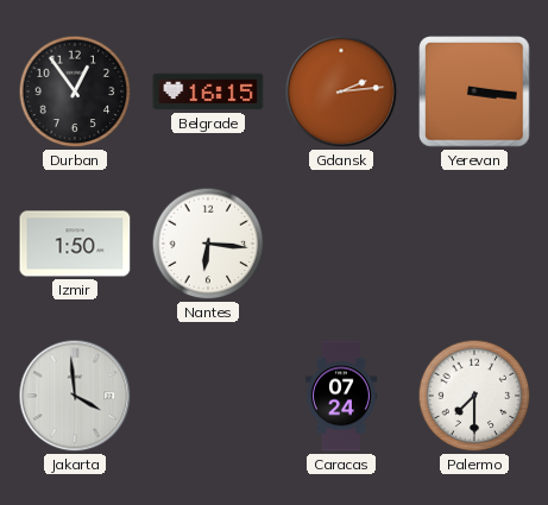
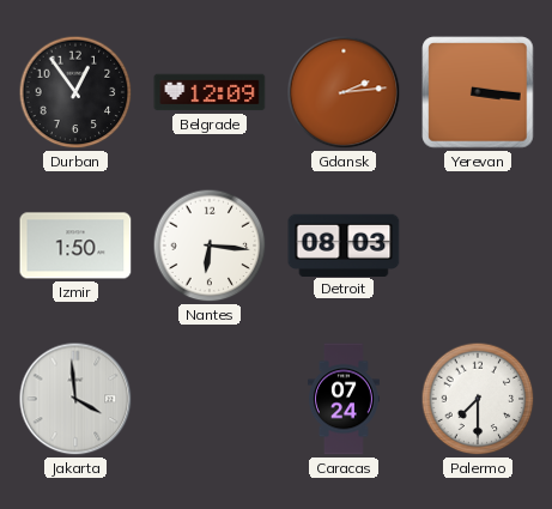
Belgrade: 16:15 -> 12:09 (210, 92)
Detroit: none -> 08:03 (344, 244)
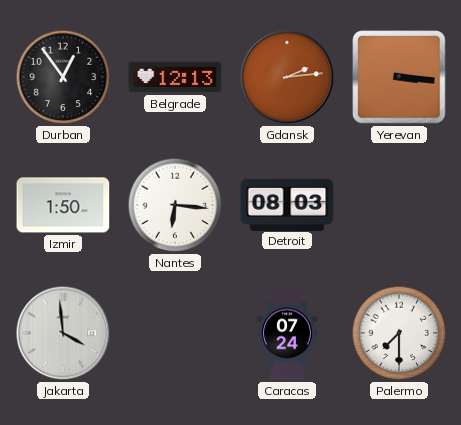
Belgrade: 12:09 -> 12:13 (175, 77)
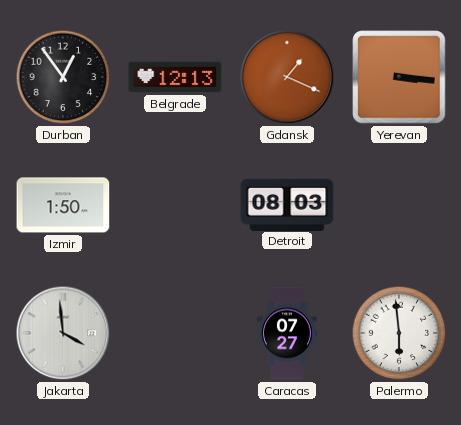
Gdansk: 2:14 -> 1:19 (287, 77)
Nantes: 6:16 -> none (175, 205)
Caracas: 07:24 -> 07:27 (288, 333)
Palermo: 7:30 -> 5:59 (399, 333)
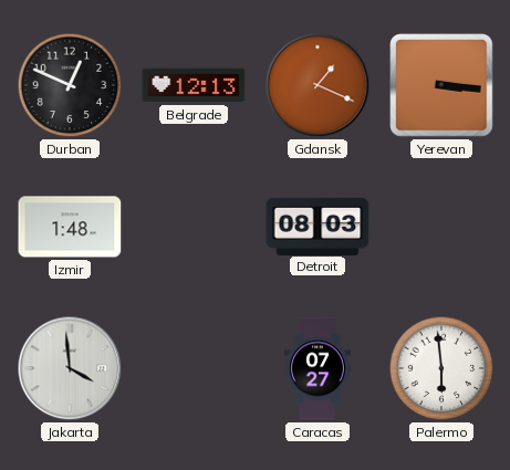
Durban: 12:54 -> 12:49 (70, 85)
Izmir: 1:50 -> 1:48 (70, 227)
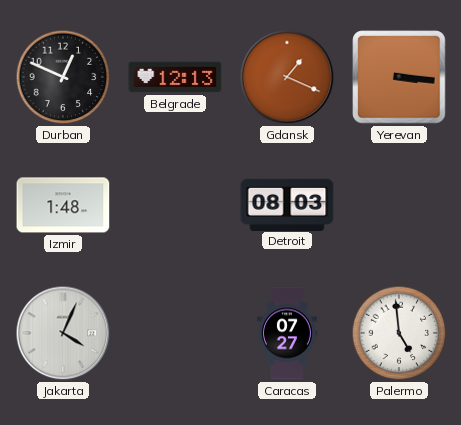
Jakarta: 3:59 -> 4:04 (63, 333)
Palermo: 5:59 -> 4:59 (399, 333)
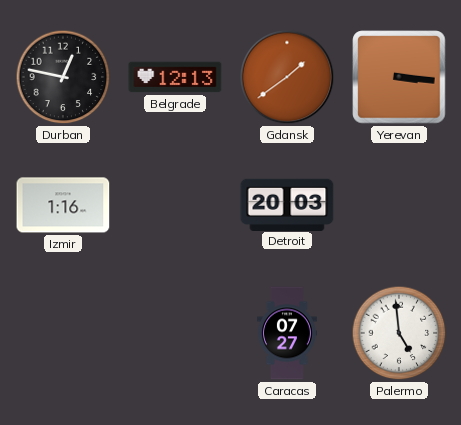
Durban: 12:49 -> 12:47 (63, 77)
Gdansk: 1:19 -> 1:39 (287, 77)
Izmir: 1:48 -> 1:16 (63, 205)
Detroit: 08:03 -> 20:03 (287, 204)
Jakarta: 4:04 -> none (63, 333)
